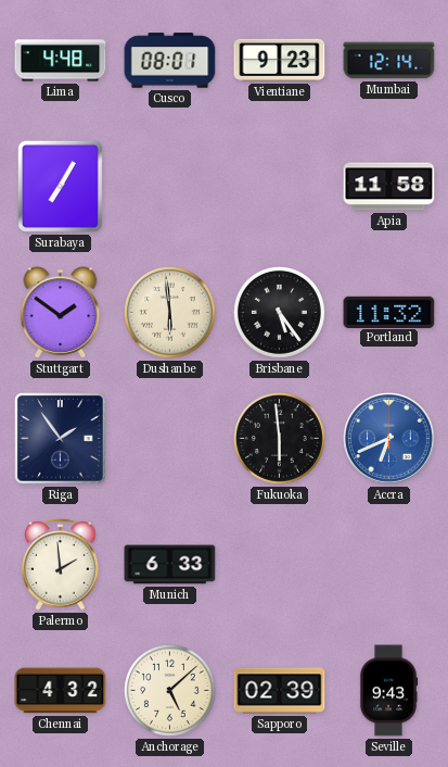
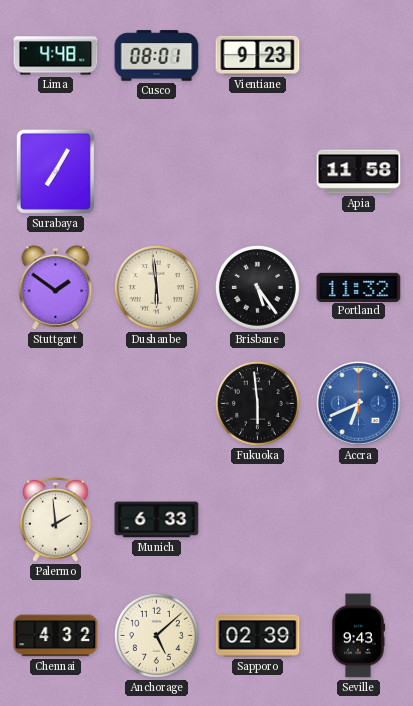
Mumbai: 12:14 -> none (389, 61)
Riga: 1:54 -> none (61, 439)
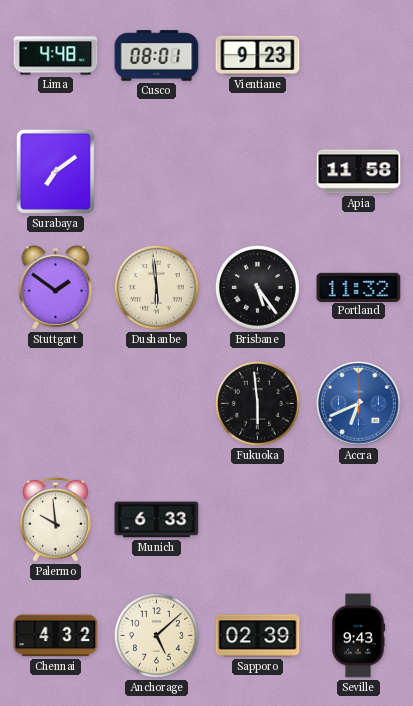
Surabaya: 7:05 -> 7:09 (55, 171)
Palermo: 1:59 -> 9:59 (56, 519)
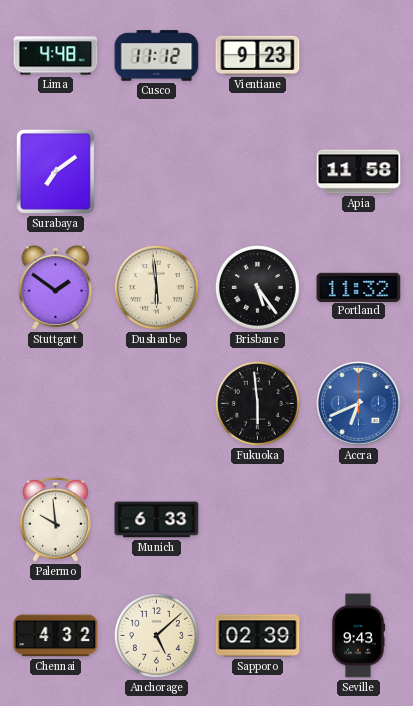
Cusco: 08:01 -> 11:12 (157, 56)
